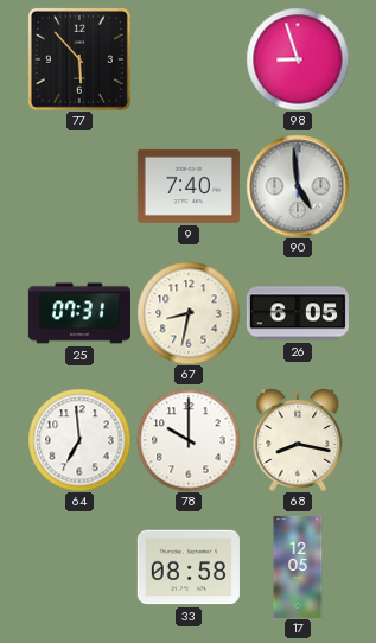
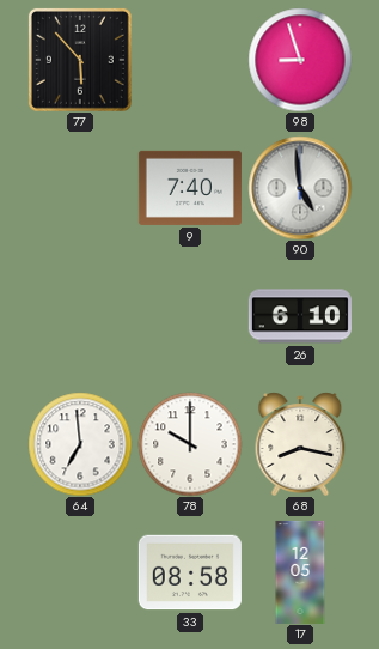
25: 07:31 -> none (79, 313)
67: 8:32 -> none (189, 313)
26: 6:05 -> 6:10 (300, 316)
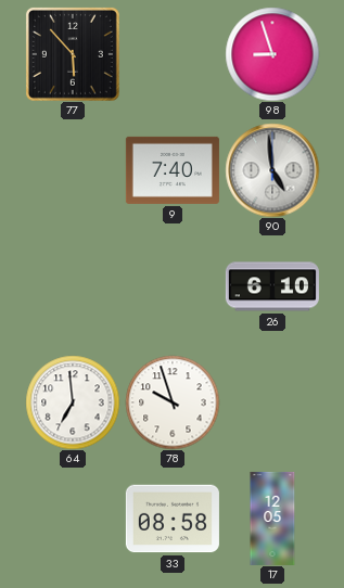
78: 10:00 -> 9:57 (173, 402)
68: 8:17 -> none (300, 444)
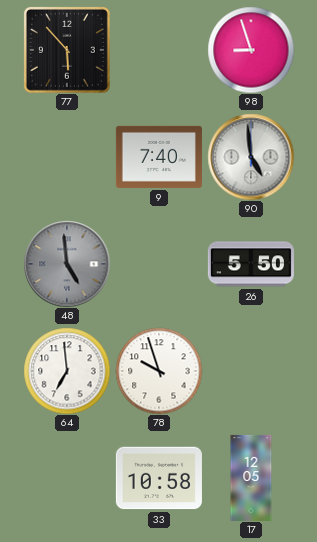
48: none -> 4:59 (67, 264)
26: 6:10 -> 5:50 (251, 264)
33: 08:58 -> 10:58 (159, 478)
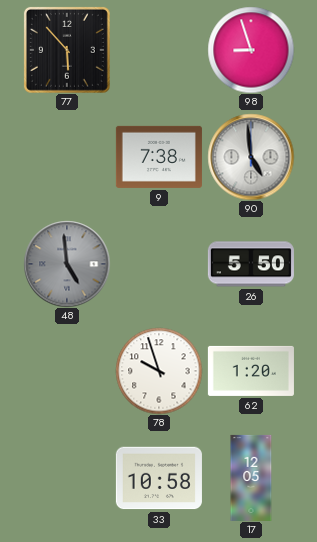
9: 7:40 -> 7:38 (159, 157)
64: 6:59 -> none (67, 371)
62: none -> 1:20 (251, 371)
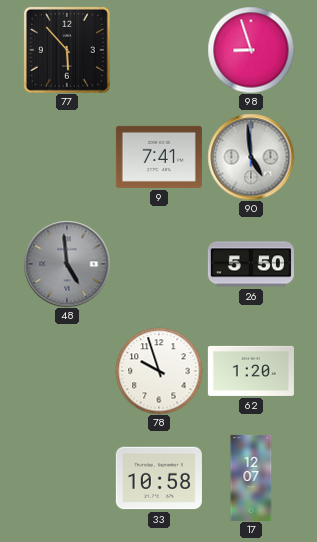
9: 7:38 -> 7:41 (159, 157)
17: 12:05 -> 12:07 (251, 478)
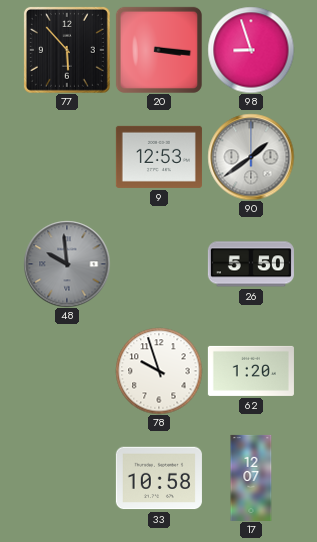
20: none -> 3:16 (159, 50)
9: 7:41 -> 12:53 (159, 157)
90: 4:59 -> 1:39 (251, 157)
48: 4:59 -> 9:59 (67, 264)
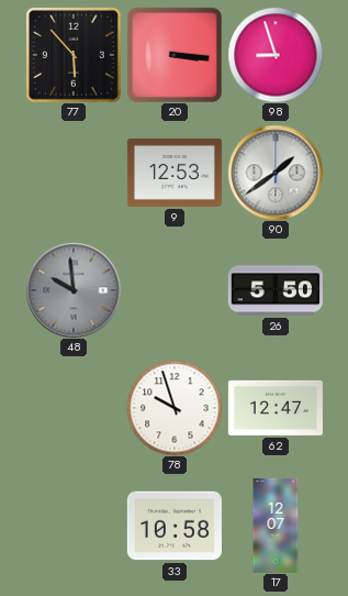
62: 1:20 -> 12:47 (276, 408)
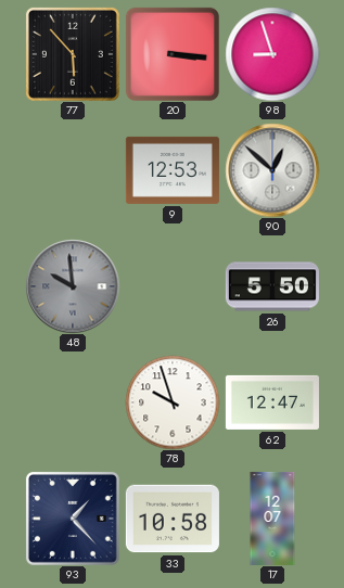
90: 1:39 -> 12:52 (272, 170)
93: none -> 1:23 (73, 519)
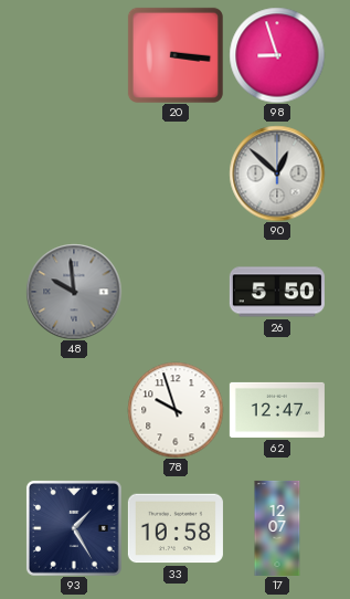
77: 5:53 -> none (73, 54)
9: 12:53 -> none (173, 170)
93: 1:23 -> 1:25 (74, 528)
